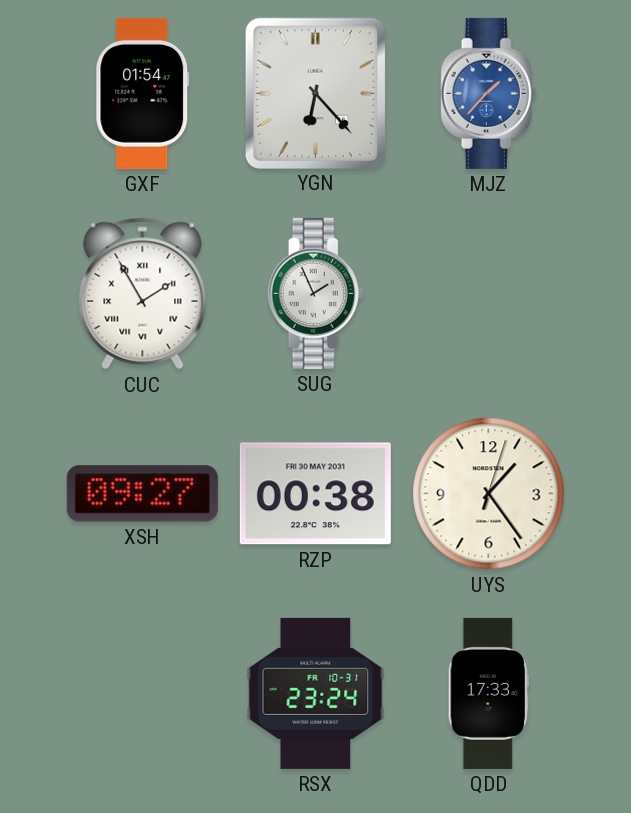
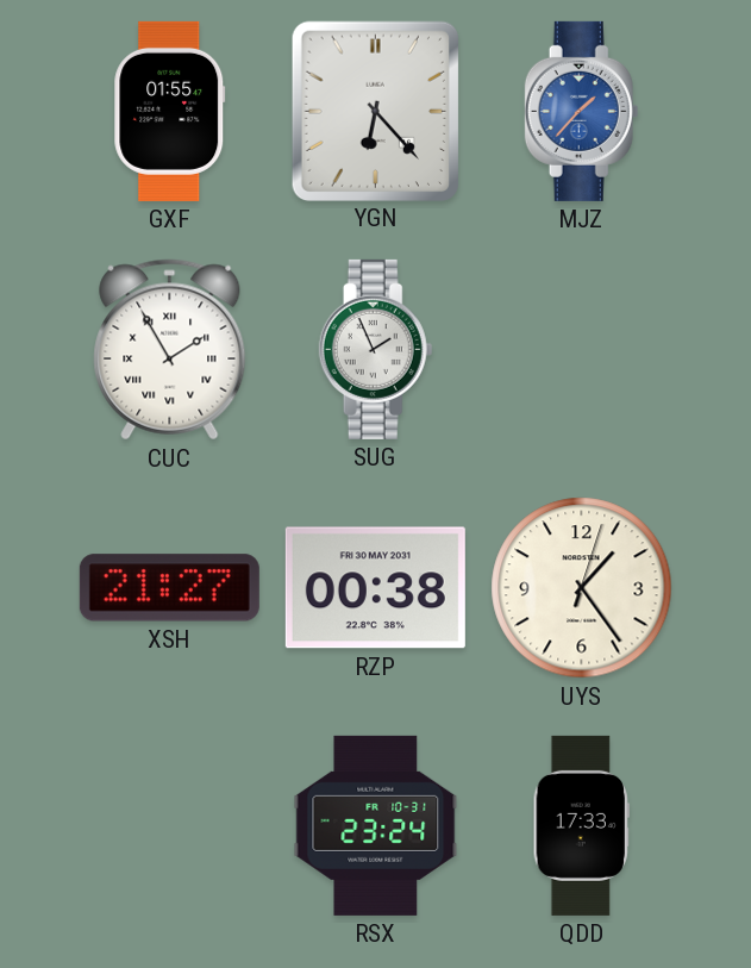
GXF: 01:54 -> 01:55 (170, 111)
XSH: 09:27 -> 21:27 (169, 588)
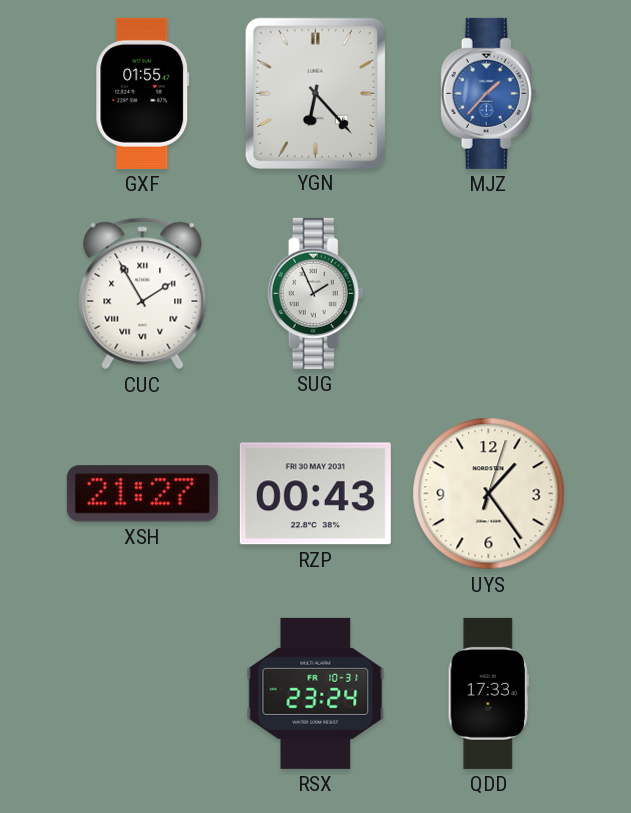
RZP: 00:38 -> 00:43 (315, 494)
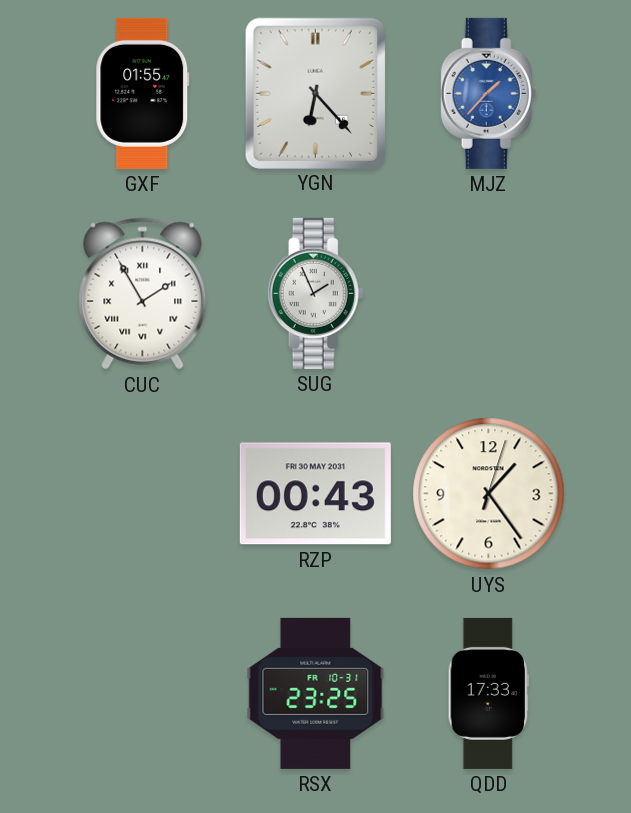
XSH: 21:27 -> none (142, 494)
RSX: 23:24 -> 23:25 (316, 693)
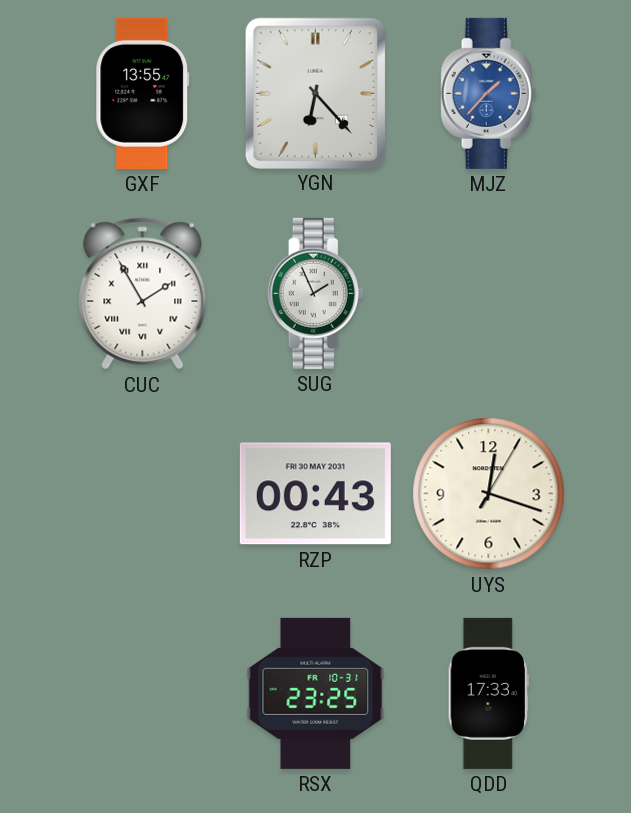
GXF: 01:55 -> 13:55 (143, 93)
UYS: 1:24 -> 12:18 (489, 494)
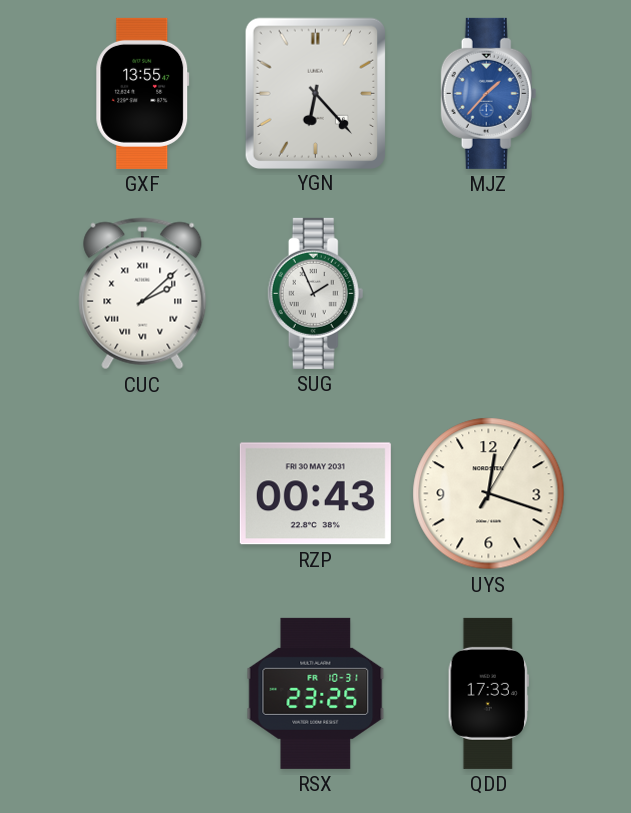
CUC: 1:55 -> 2:08 (143, 294)
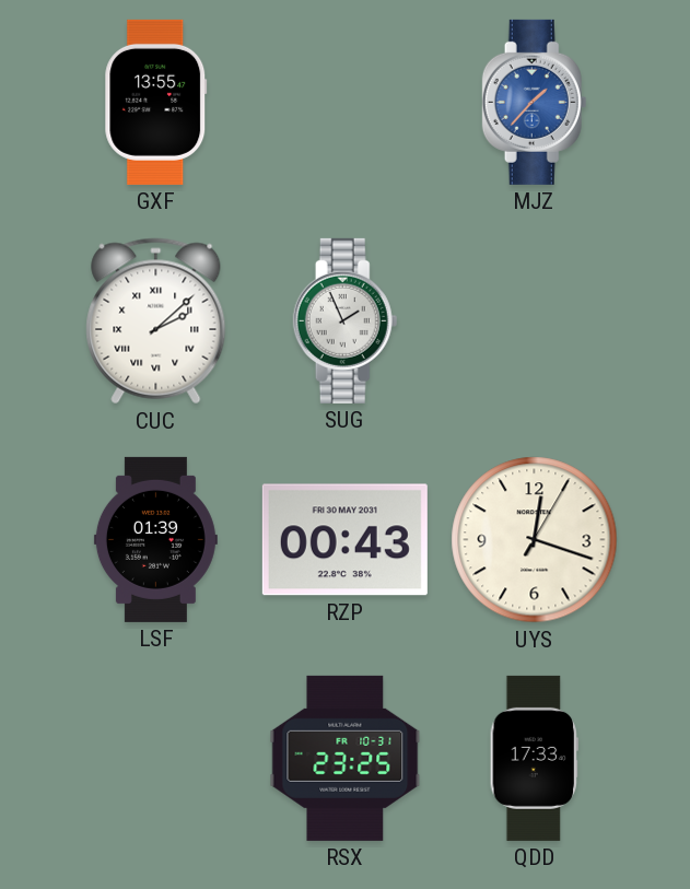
YGN: 6:23 -> none (315, 93)
LSF: none -> 01:39 (155, 539)
